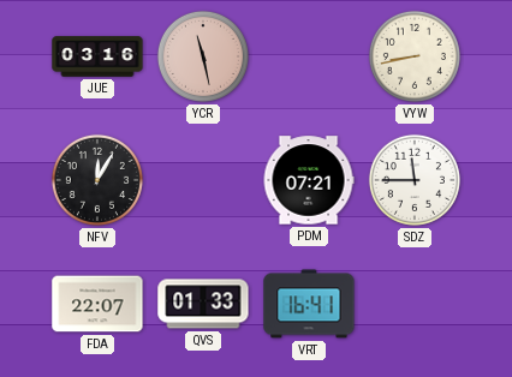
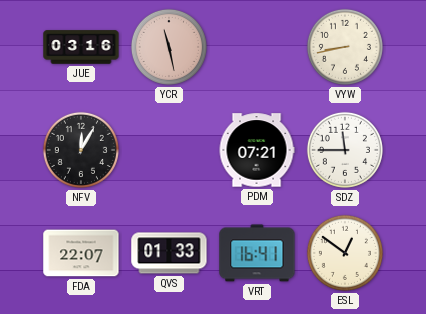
ESL: none -> 12:51 (345, 253)
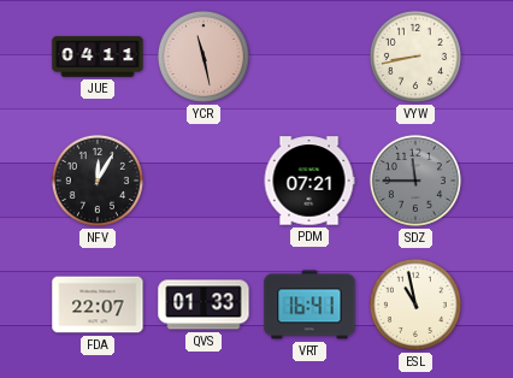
JUE: 03:16 -> 04:11 (98, 57)
SDZ dial: white -> grey (415, 181)
ESL: 12:51 -> 10:58 (415, 305)
